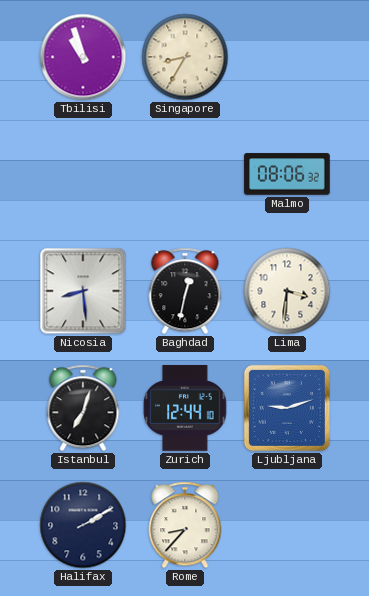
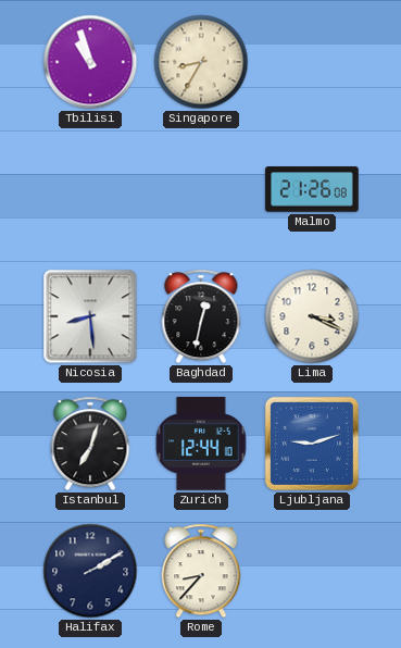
Malmo: 08:06 -> 21:26 (312, 189)
Lima: 3:31 -> 3:19 (312, 316)
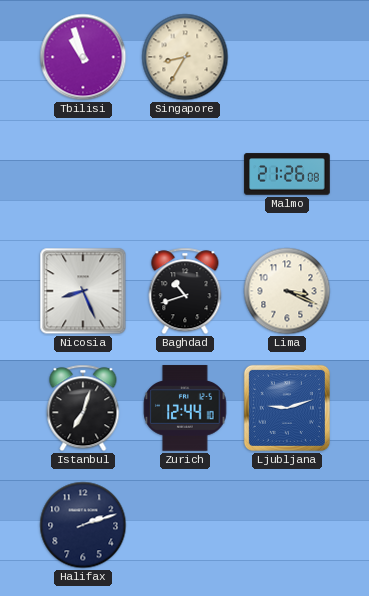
Nicosia: 8:29 -> 8:26 (83, 291)
Baghdad: 12:32 -> 10:42 (185, 291)
Halifax: 2:10 -> 2:12 (83, 525)
Rome: 8:37 -> none (201, 571)
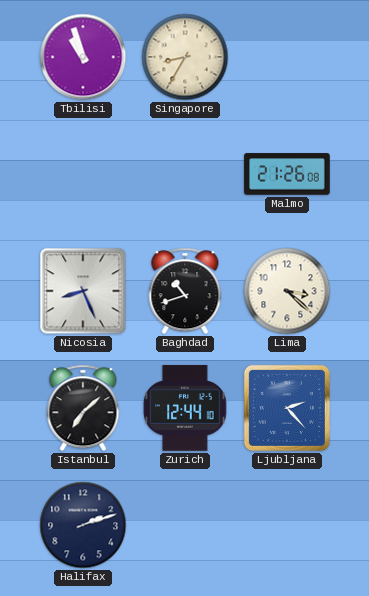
Lima: 3:19 -> 3:22 (287, 291)
Istanbul: 7:03 -> 7:08 (83, 408)
Ljubljana: 9:12 -> 2:23 (287, 408)
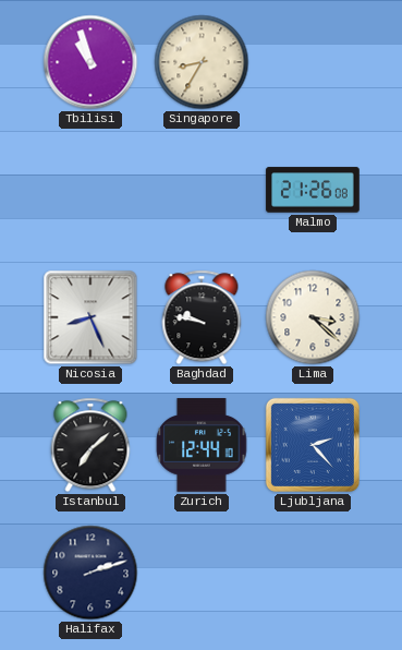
Baghdad: 10:42 -> 9:47 (202, 317)
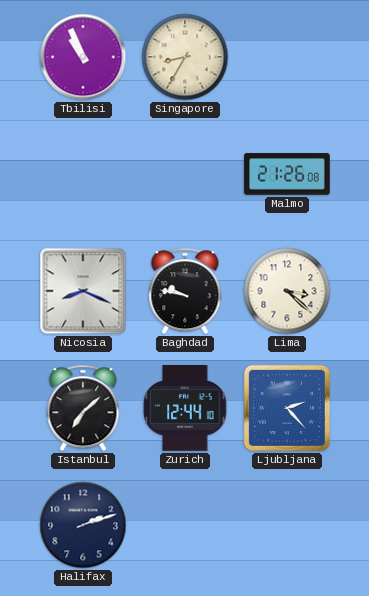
Tbilisi: 10:57 -> 10:56 (83, 57)
Nicosia: 8:26 -> 8:19 (83, 291)
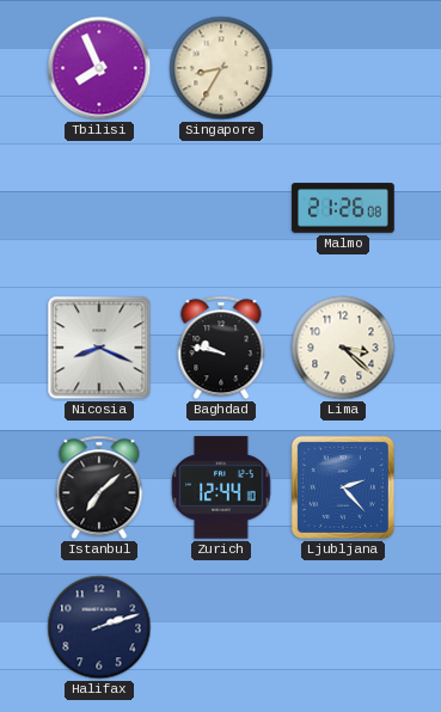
Tbilisi: 10:56 -> 7:56 (99, 68)
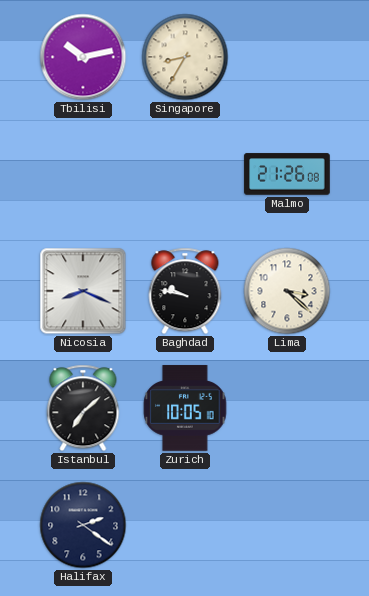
Tbilisi: 7:56 -> 10:13 (83, 57)
Zurich: 12:44 -> 10:05 (185, 408)
Ljubljana: 2:23 -> none (343, 487)
Halifax: 2:12 -> 2:21 (83, 525)
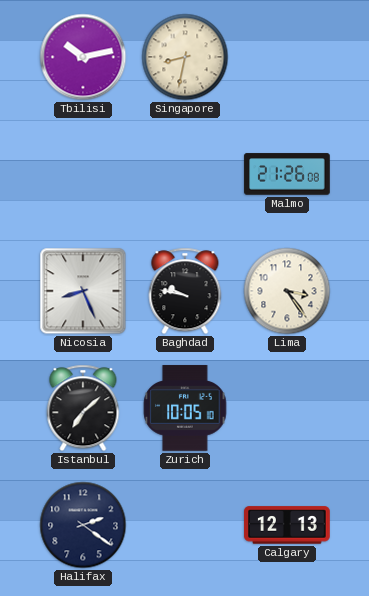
Singapore: 8:35 -> 8:32 (185, 57)
Nicosia: 8:19 -> 8:26 (83, 291)
Lima: 3:22 -> 3:24 (287, 291)
Calgary: none -> 12:13 (287, 525)
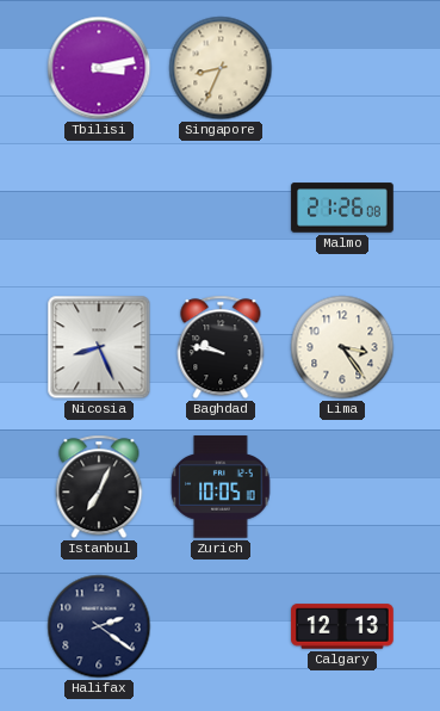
Tbilisi: 10:13 -> 3:13 (99, 68)
Singapore: 8:32 -> 8:34 (221, 68)
Istanbul: 7:08 -> 7:04 (99, 487)
